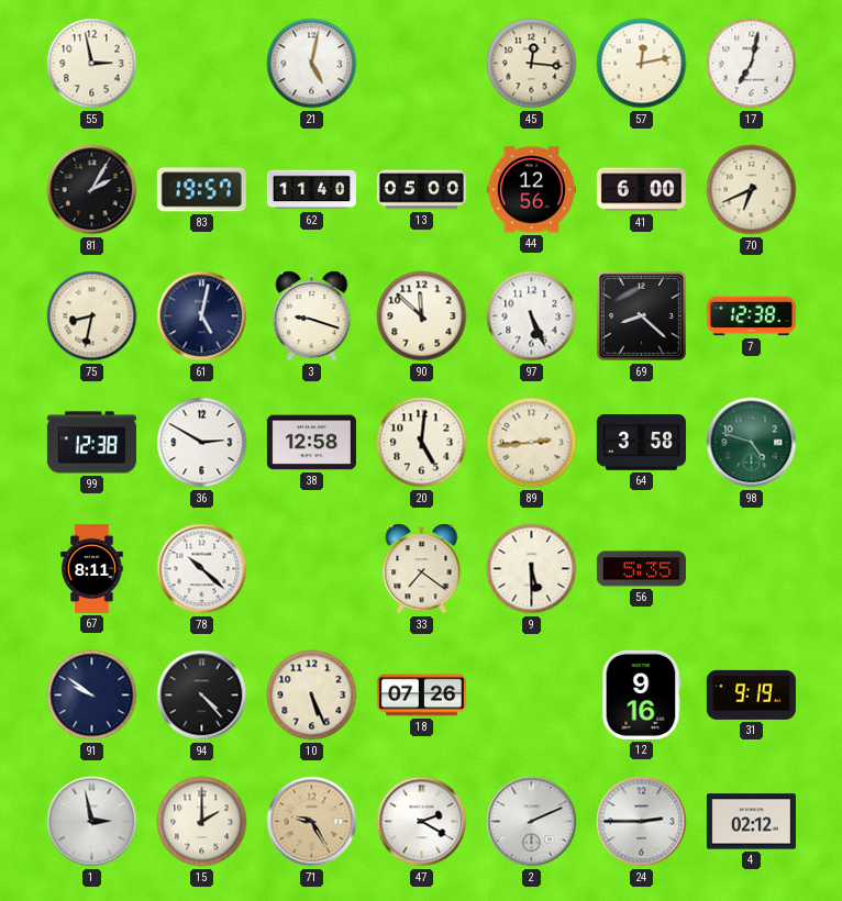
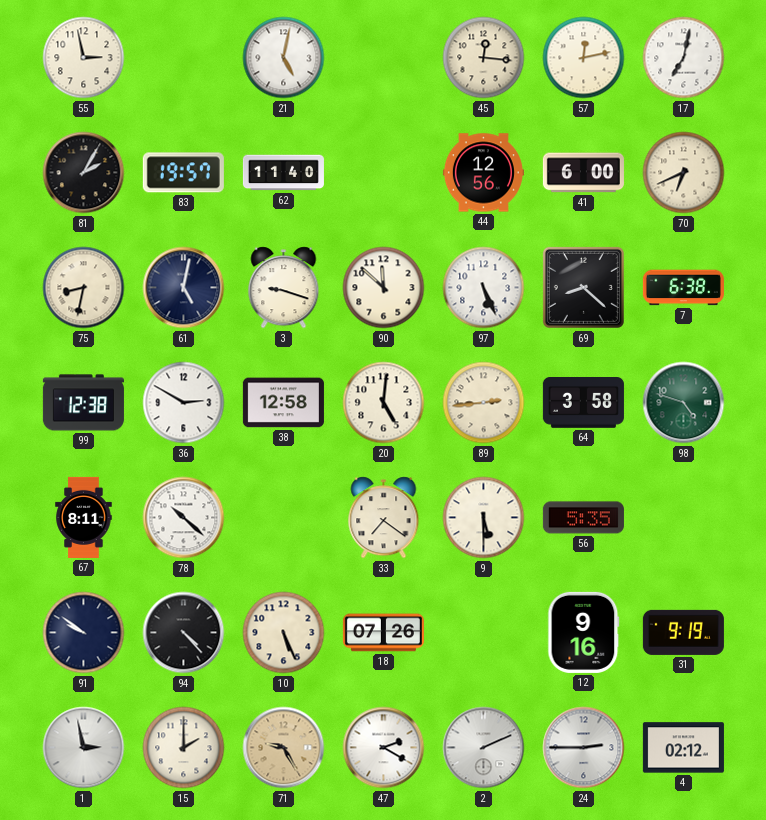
13: 05:00 -> none (421, 190)
7: 12:38 -> 6:38 (683, 288)
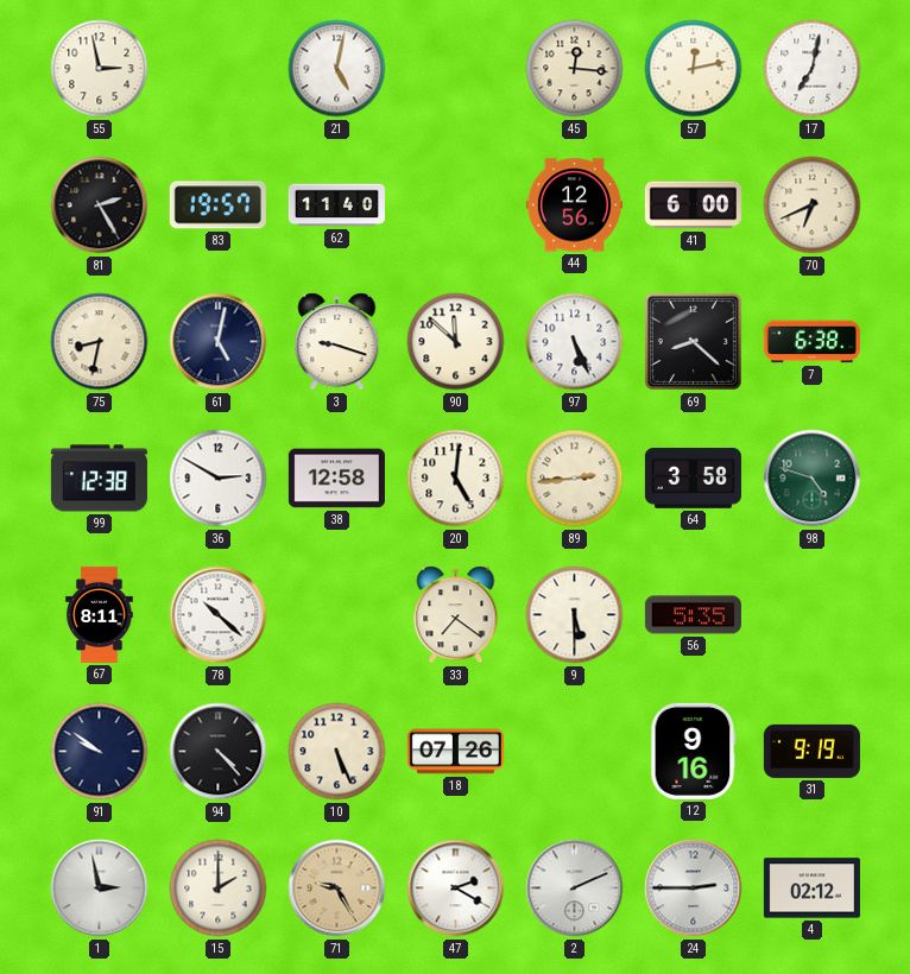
81: 2:05 -> 2:25 (100, 205)
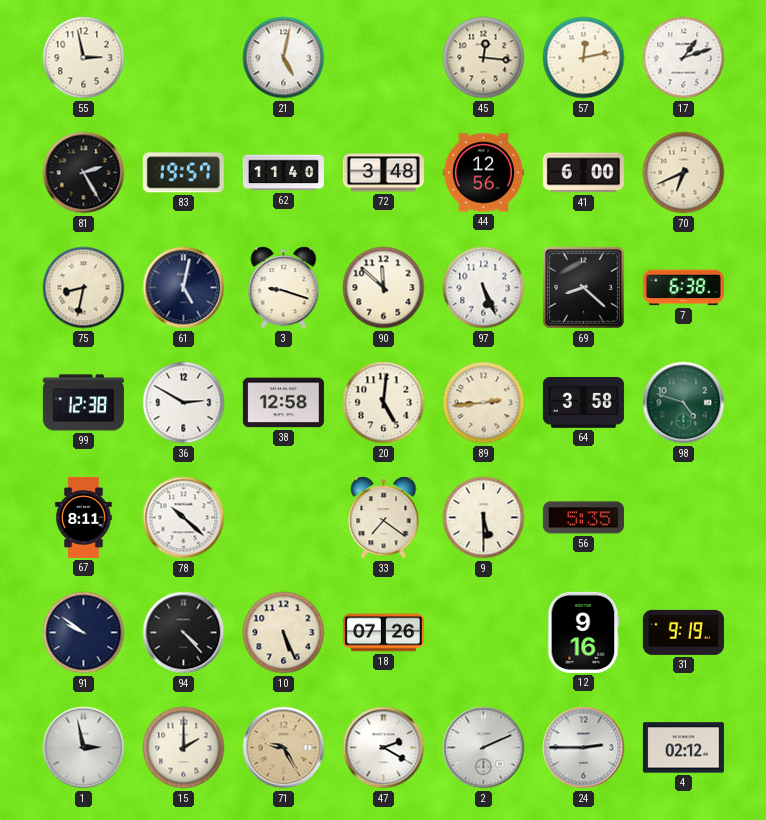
17: 7:02 -> 1:12 (684, 58)
72: none -> 3:48 (383, 173)
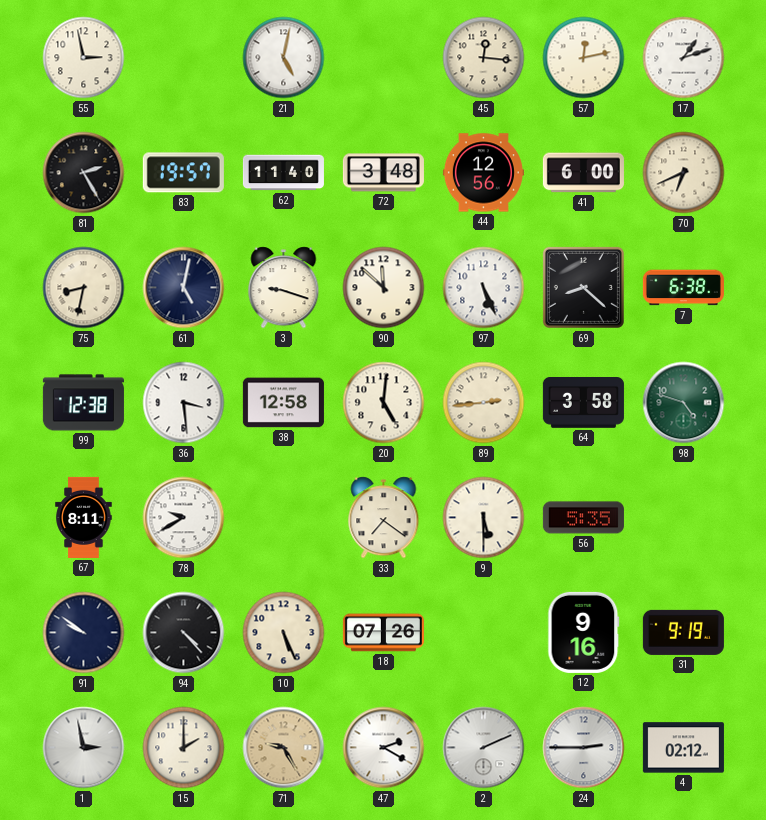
36: 2:50 -> 3:29 (184, 403)
78: 10:22 -> 9:40 (184, 518)
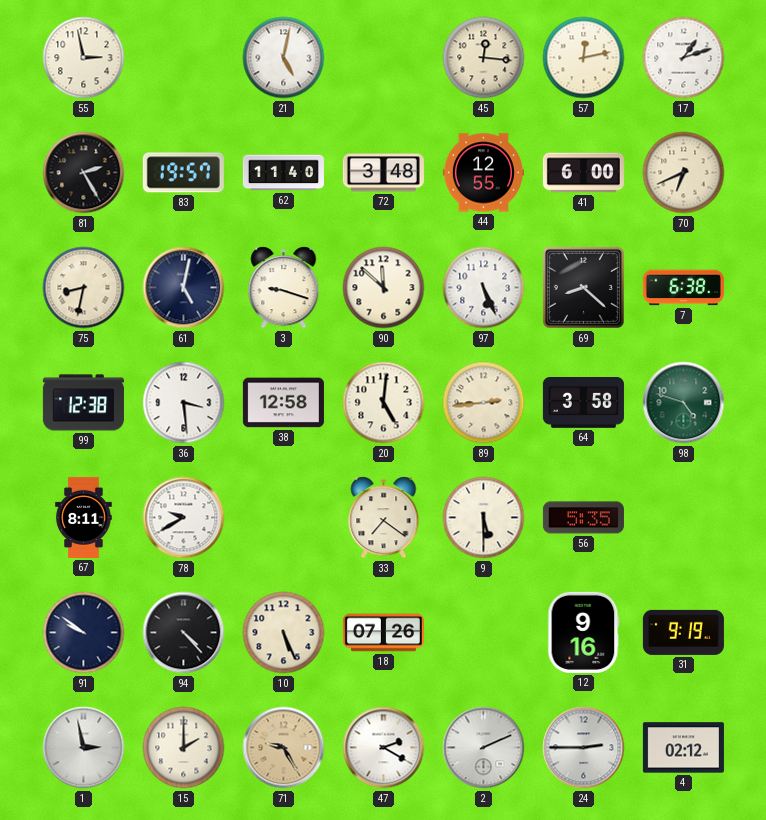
44: 12:56 -> 12:55 (483, 173)
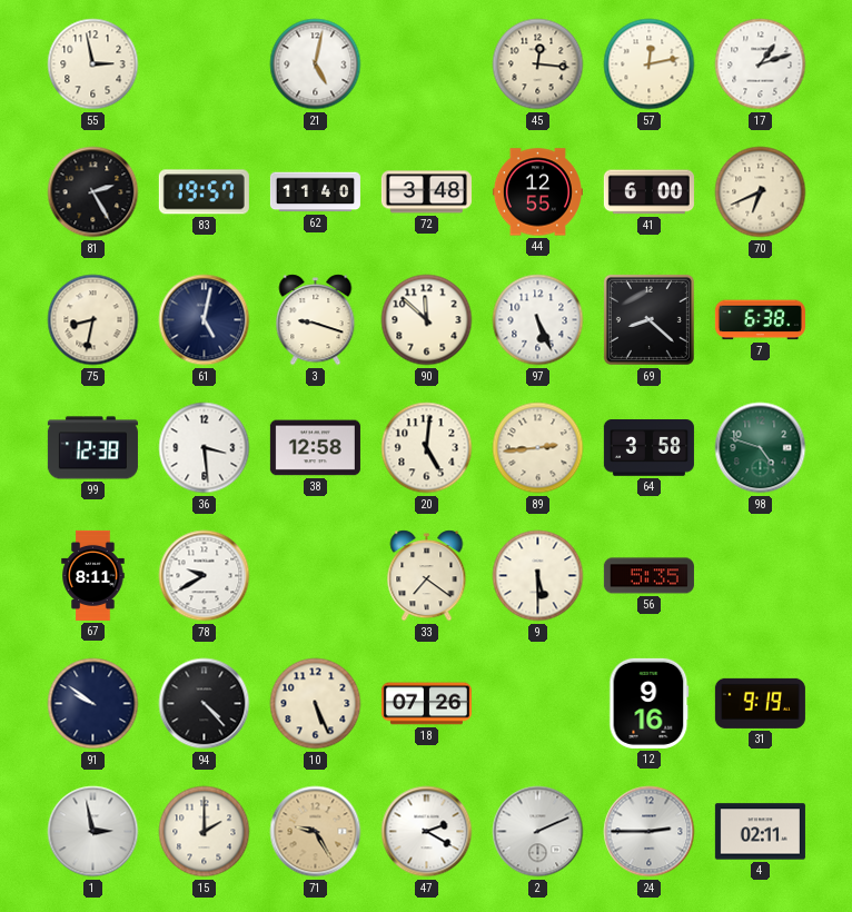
4: 02:12 -> 02:11 (760, 832)
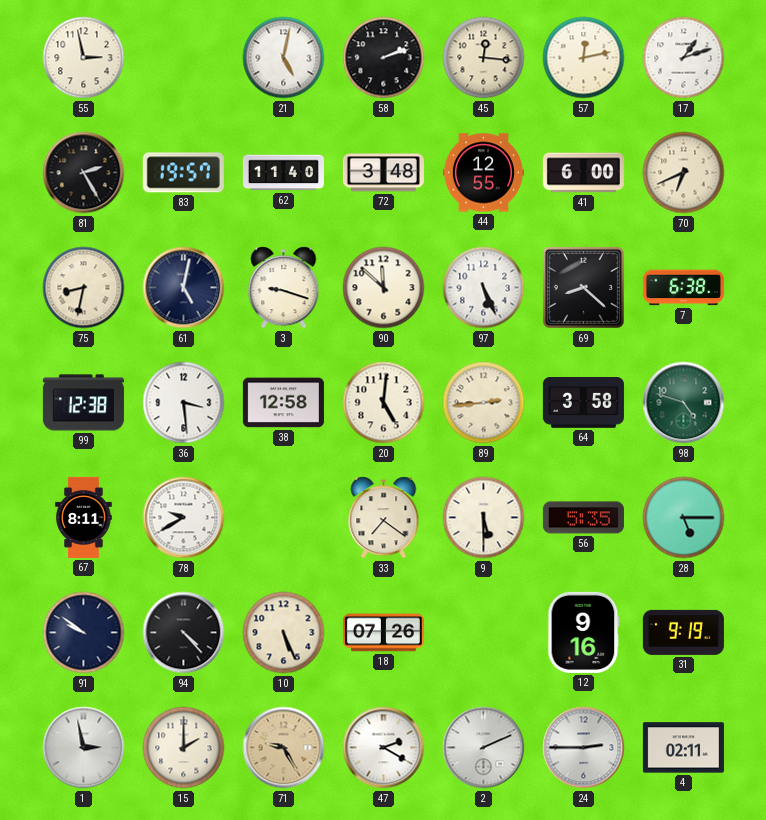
58: none -> 2:12 (384, 58)
28: none -> 5:15 (684, 518)
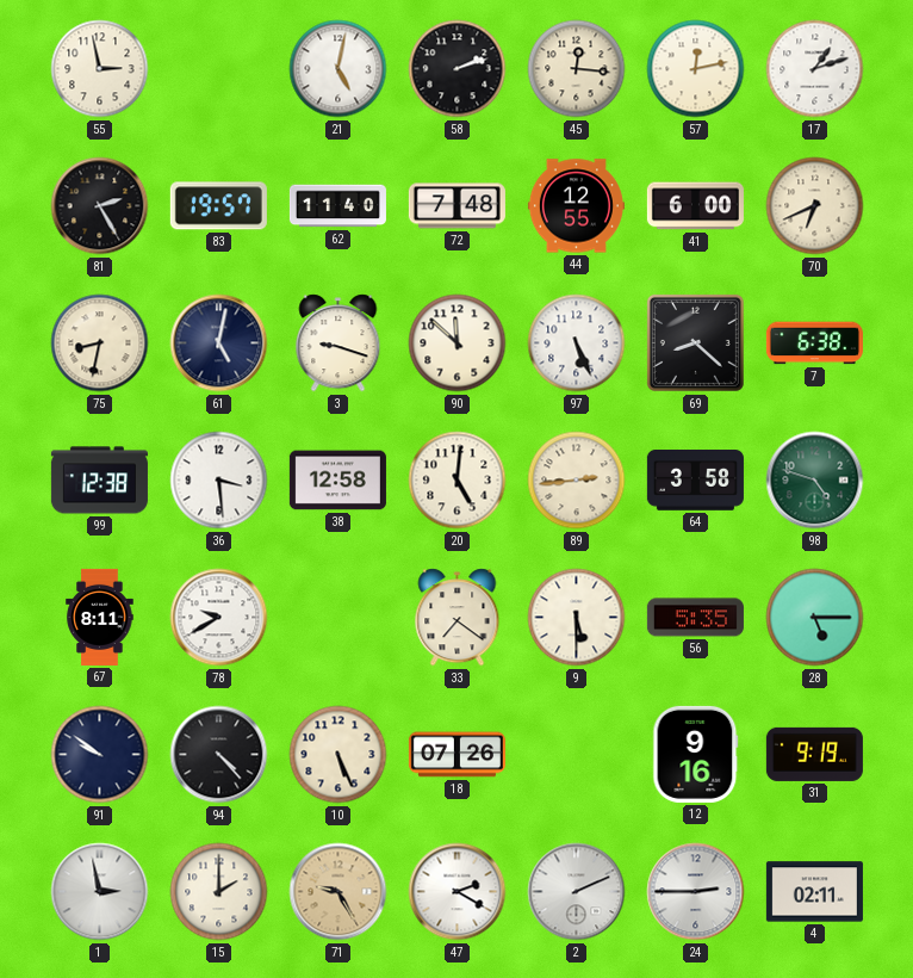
72: 3:48 -> 7:48 (456, 206)
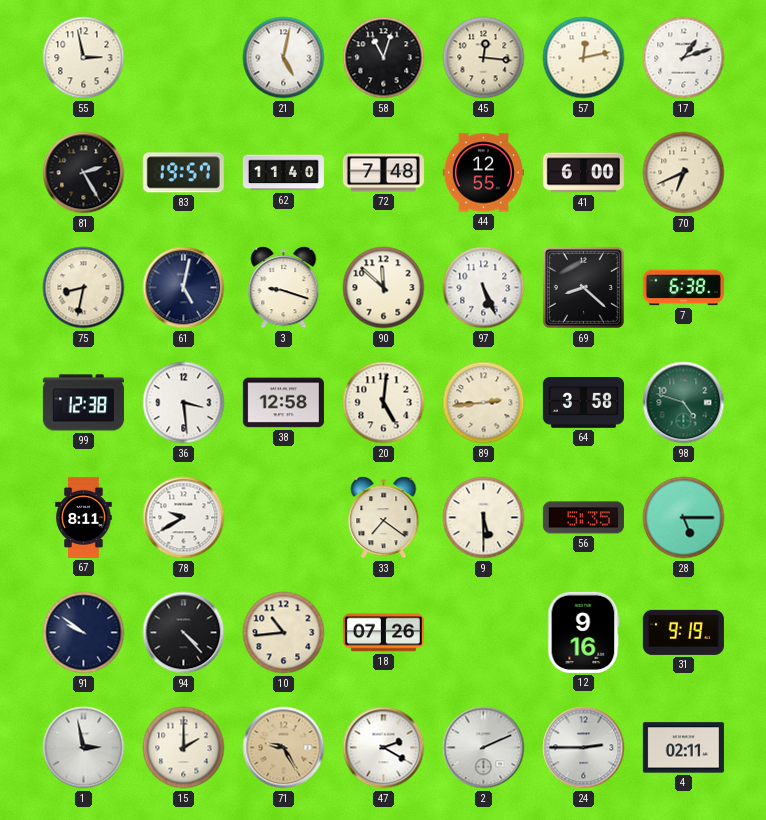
58: 2:12 -> 11:03 (384, 58)
10: 5:26 -> 10:44 (284, 633)
